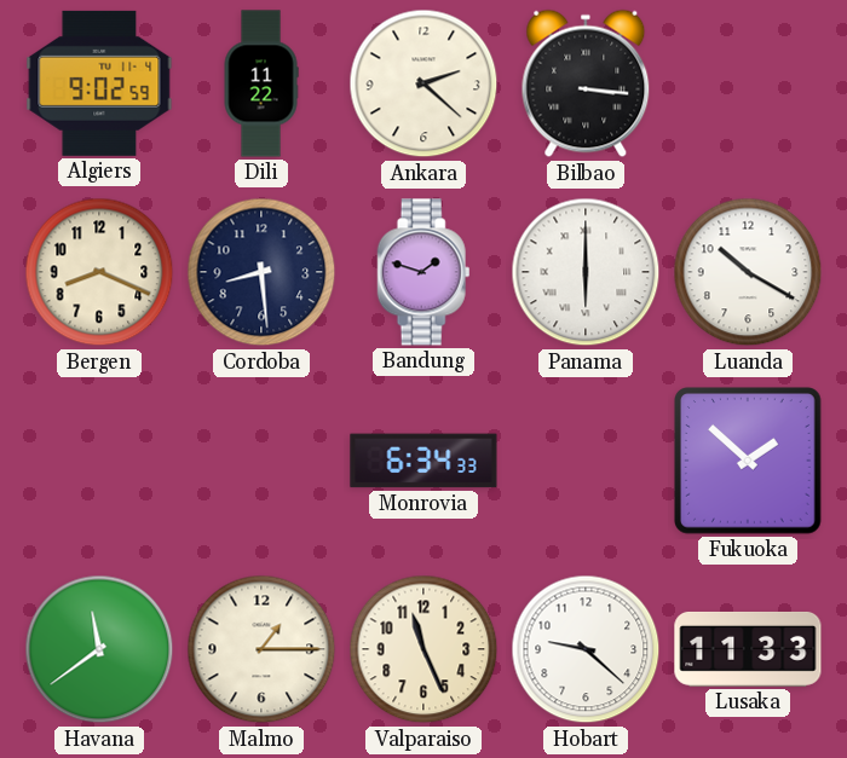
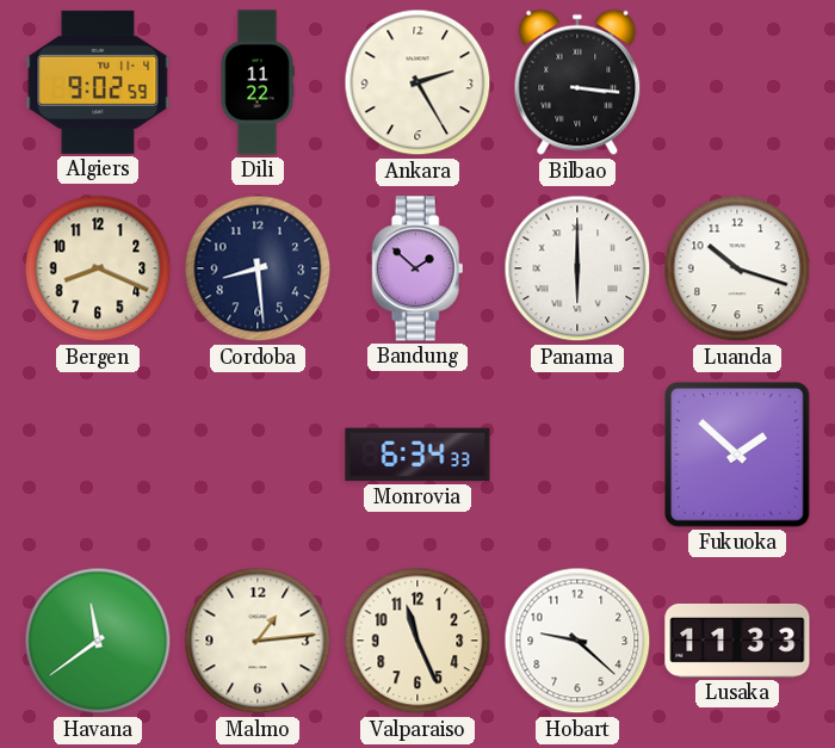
Ankara: 2:22 -> 2:25 (417, 82)
Bandung: 1:48 -> 1:52 (417, 268)
Luanda: 10:20 -> 10:18 (737, 268)
Malmo: 1:15 -> 1:14 (258, 641)
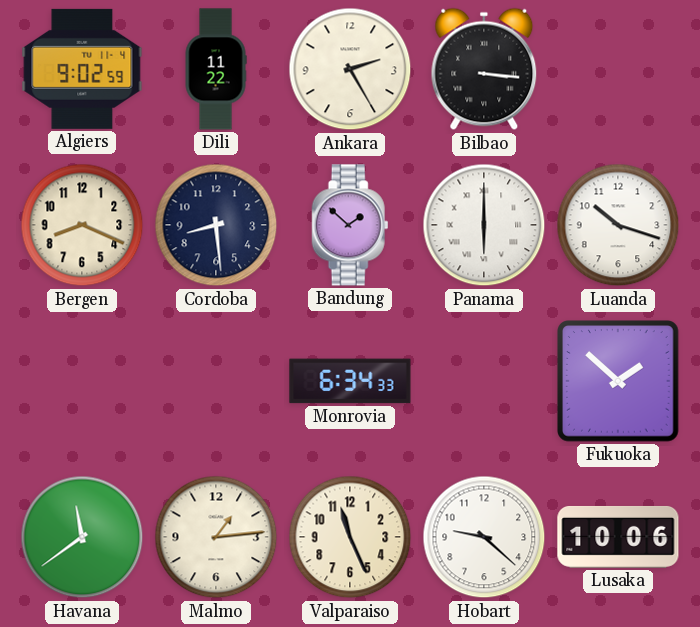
Lusaka: 11:33 -> 10:06 (618, 537)
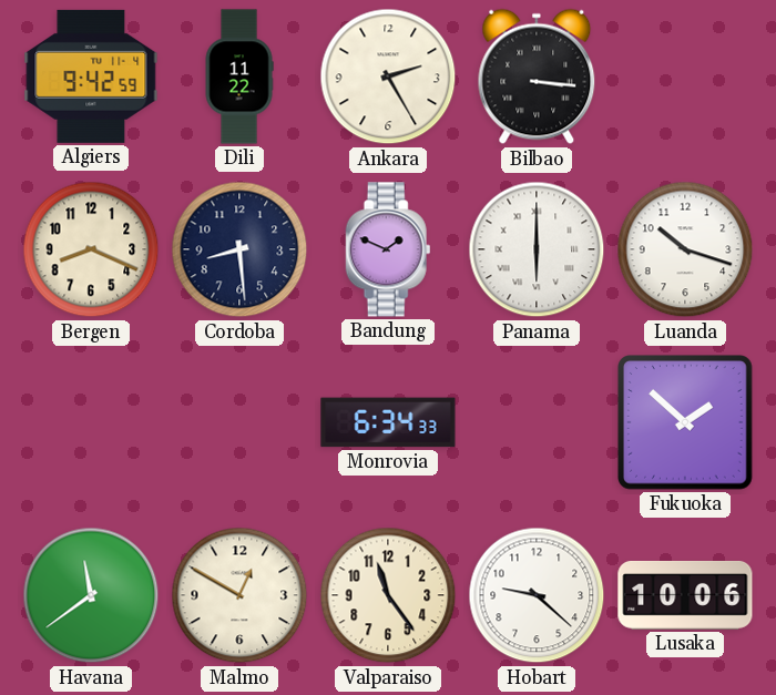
Algiers: 9:02 -> 9:42 (91, 76)
Bandung: 1:52 -> 1:49 (388, 249)
Malmo: 1:14 -> 12:50 (239, 595)
Valparaiso: 11:26 -> 11:24 (388, 595)
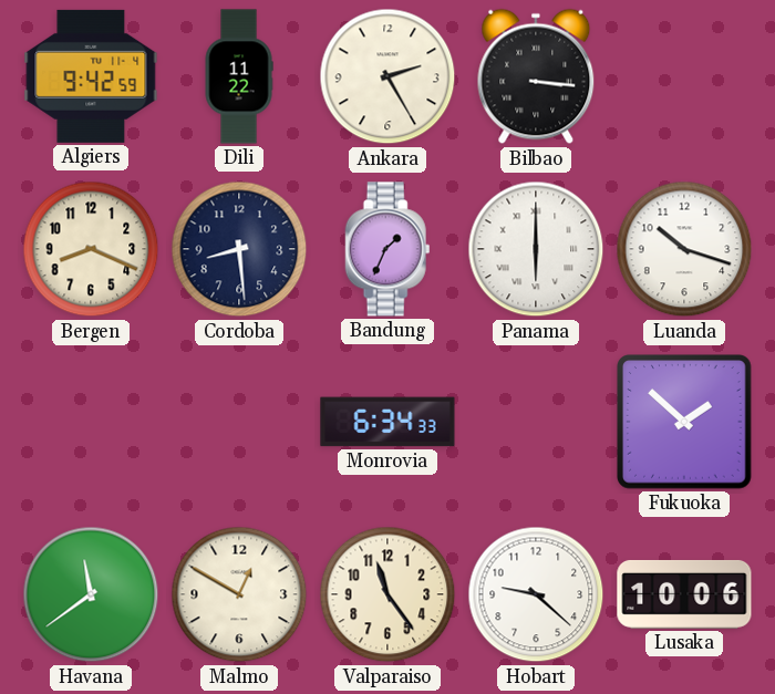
Bandung: 1:49 -> 1:34 (387, 249)
